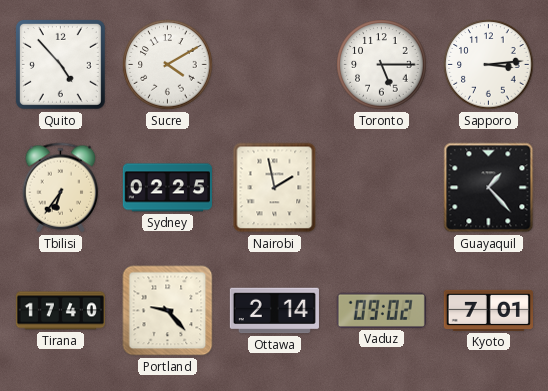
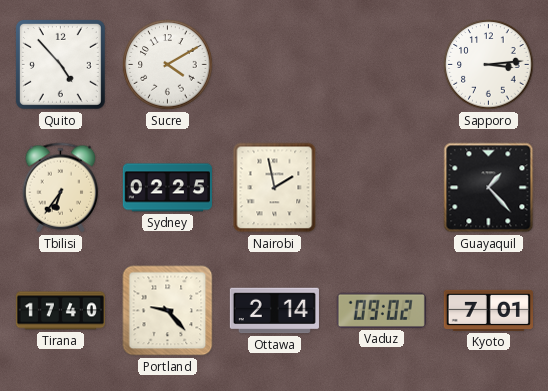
Toronto: 5:15 -> none (382, 65)
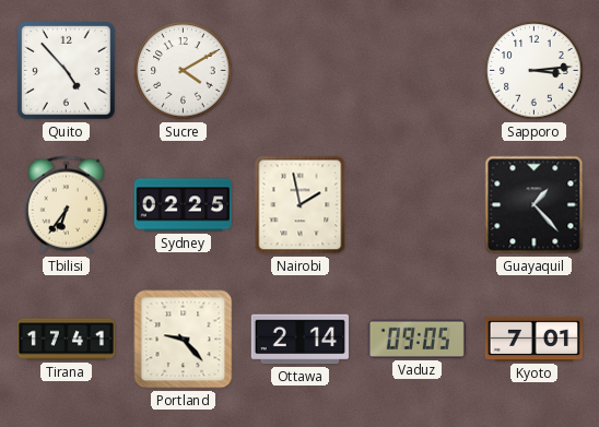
Tirana: 17:40 -> 17:41 (66, 340)
Vaduz: 09:02 -> 09:05 (416, 339)
